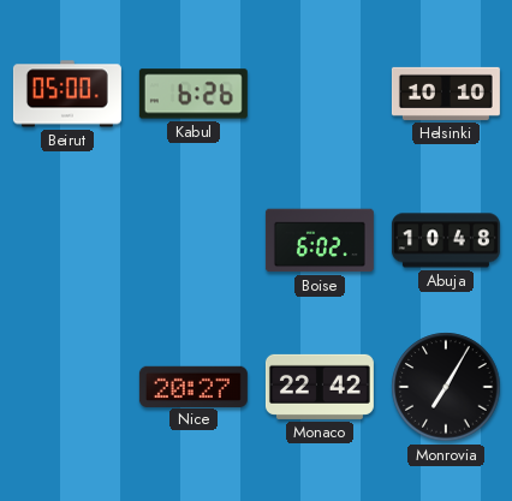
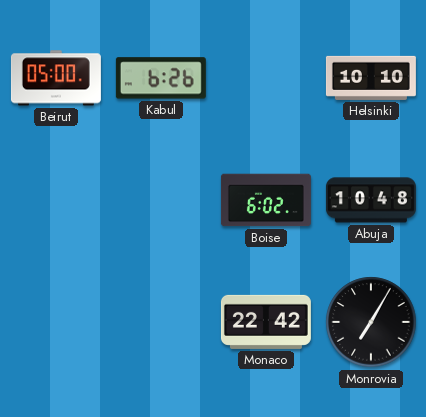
Nice: 20:27 -> none (194, 386)
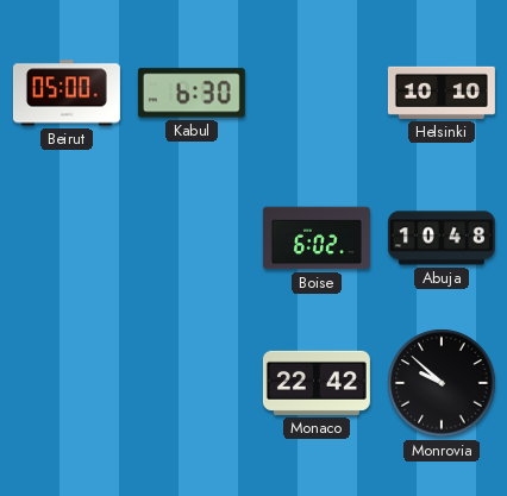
Kabul: 6:26 -> 6:30 (192, 93)
Monrovia: 7:05 -> 9:52 (442, 383)
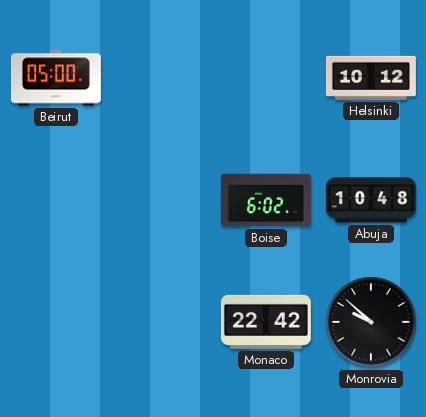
Kabul: 6:30 -> none (192, 93)
Helsinki: 10:10 -> 10:12 (371, 78)
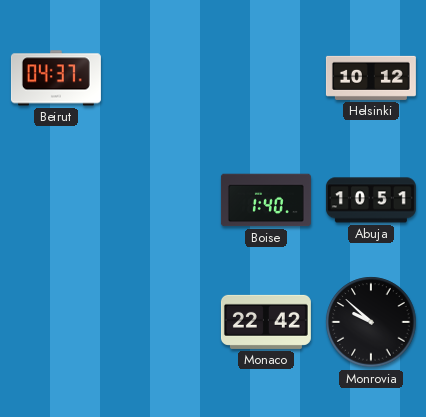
Beirut: 05:00 -> 04:37 (56, 78)
Boise: 6:02 -> 1:40 (266, 200)
Abuja: 10:48 -> 10:51 (371, 200)
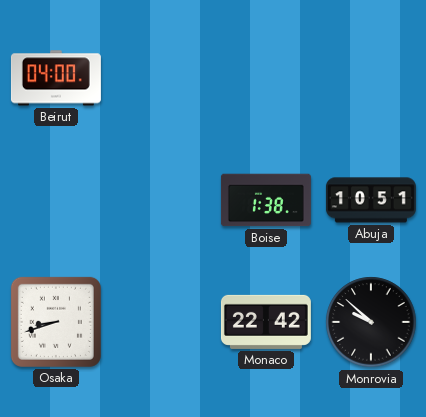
Beirut: 04:37 -> 04:00 (56, 78)
Helsinki: 10:12 -> none (371, 78)
Boise: 1:40 -> 1:38 (266, 200)
Osaka: none -> 8:42 (56, 322)
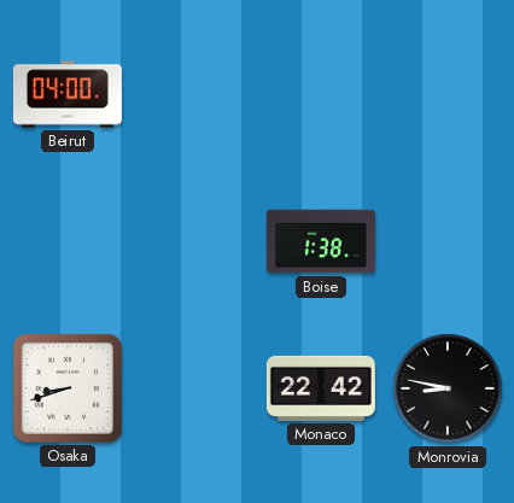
Abuja: 10:51 -> none (371, 200)
Monrovia: 9:52 -> 8:47 (448, 388)
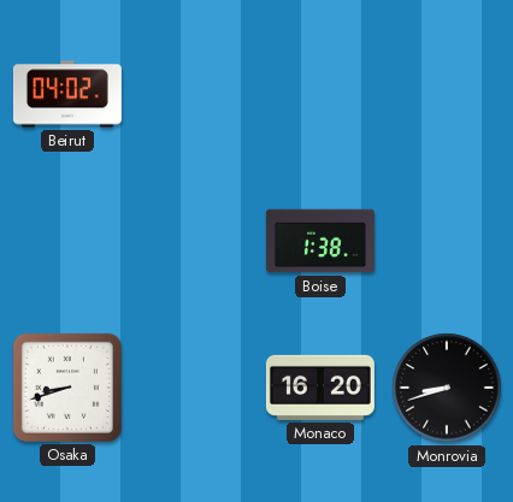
Beirut: 04:00 -> 04:02 (67, 94)
Monaco: 22:42 -> 16:20 (320, 388)
Monrovia: 8:47 -> 8:42 (447, 388)
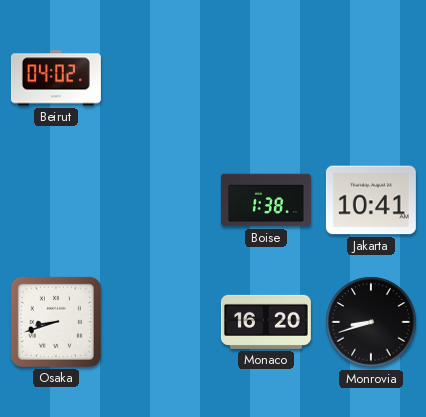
Jakarta: none -> 10:41 (371, 200)
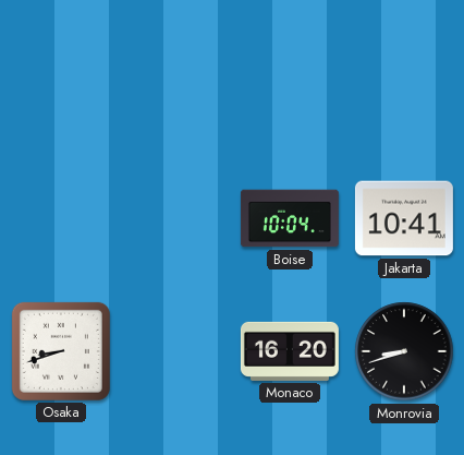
Beirut: 04:02 -> none (56, 78)
Boise: 1:38 -> 10:04 (290, 218)
